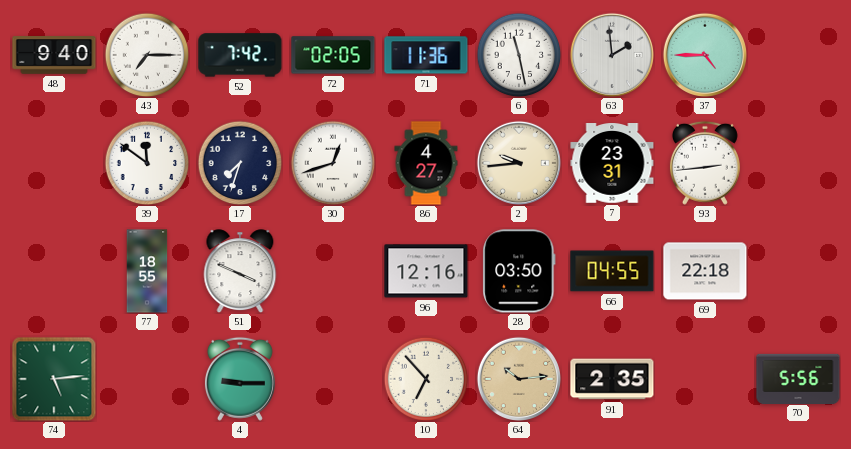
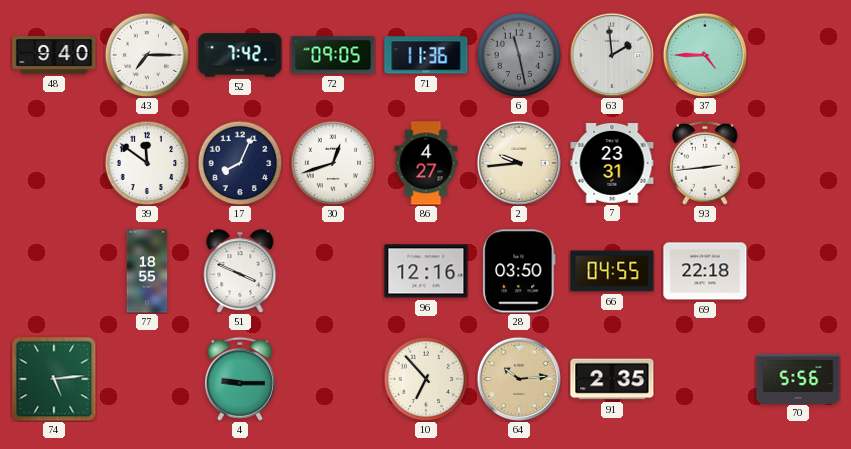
72: 02:05 -> 09:05 (333, 55)
6 dial: white -> grey (519, 55)
17: 7:33 -> 8:04 (240, 163)
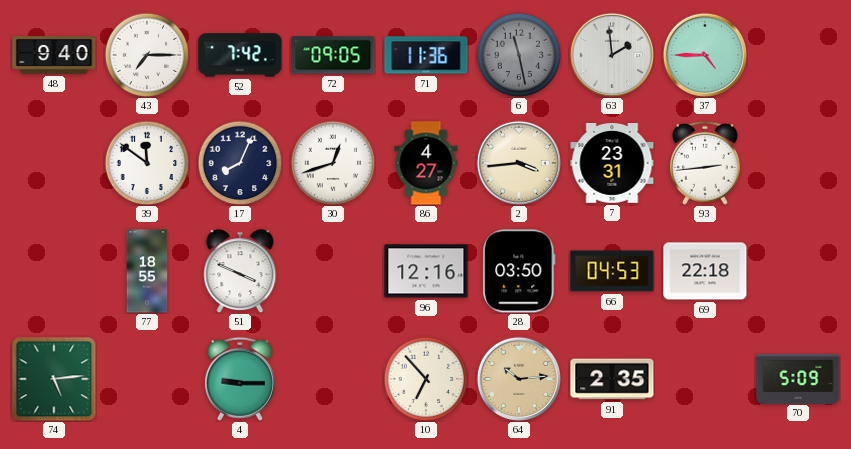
2: 9:44 -> 3:44 (518, 162)
66: 04:55 -> 04:53 (612, 271)
70: 5:56 -> 5:09 (798, 378)
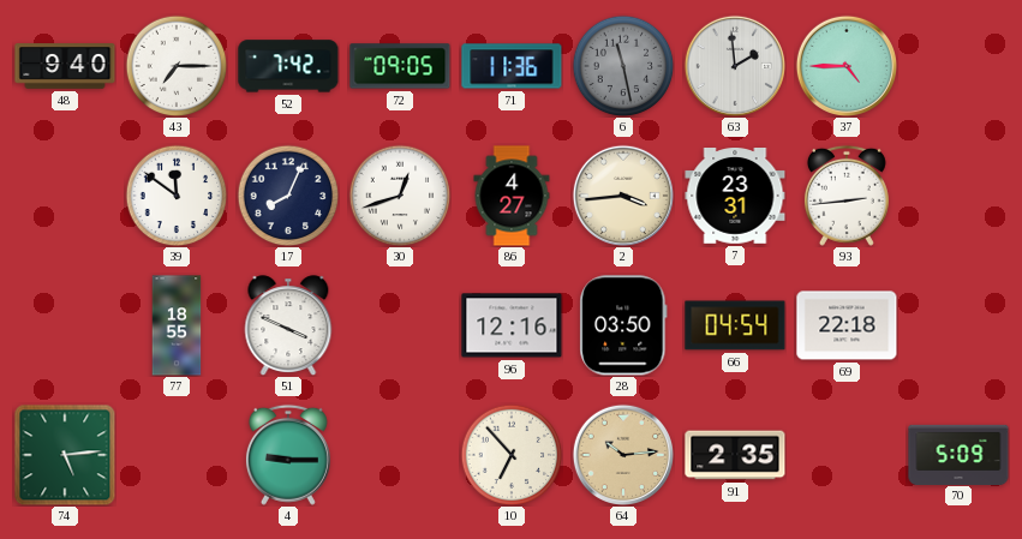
66: 04:53 -> 04:54 (735, 325)
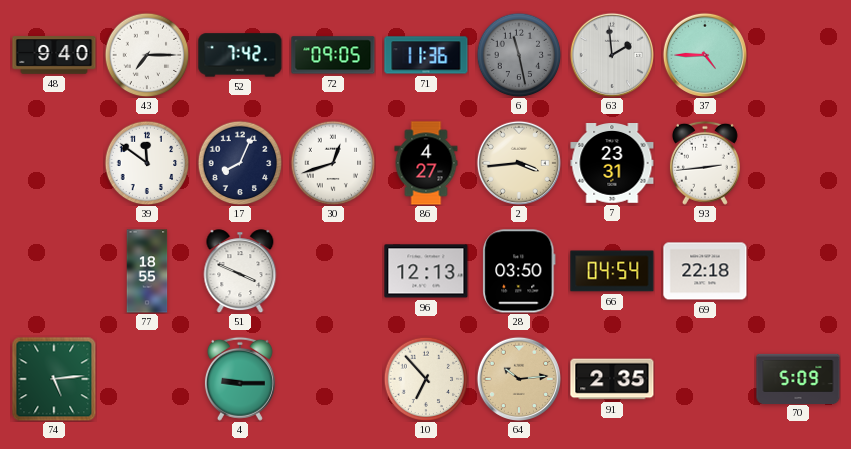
96: 12:16 -> 12:13 (426, 271)
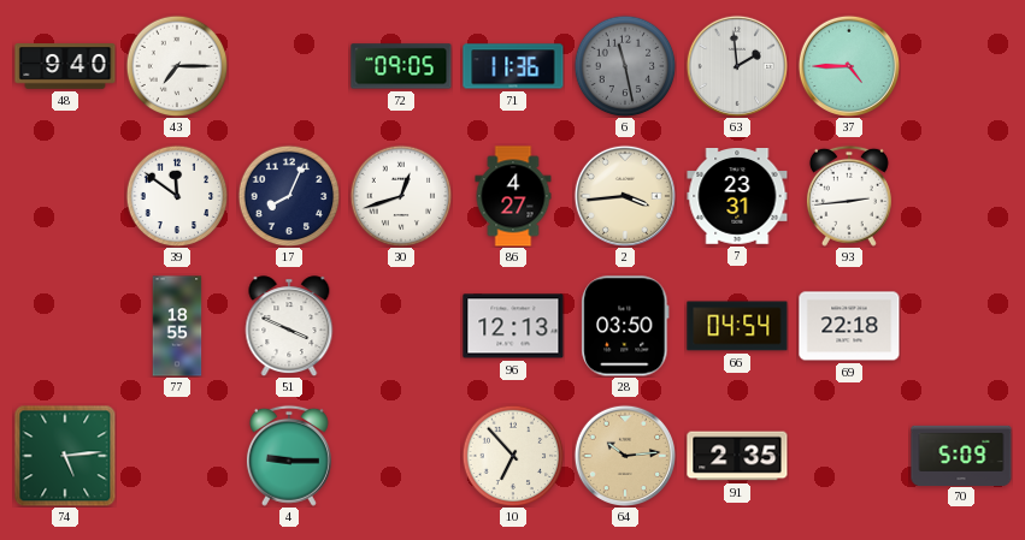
52: 7:42 -> none (240, 55)
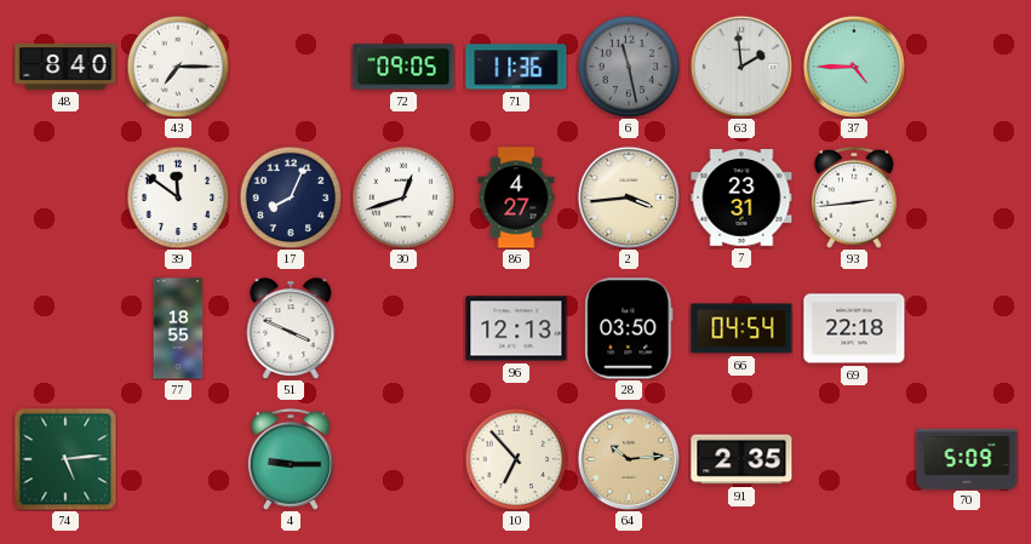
48: 9:40 -> 8:40 (65, 67)
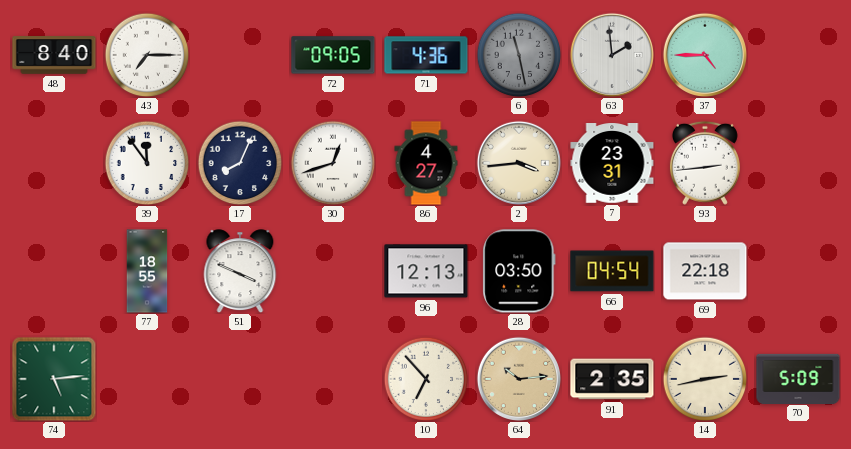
71: 11:36 -> 4:36 (426, 55)
39: 11:51 -> 11:54 (147, 163)
4: 9:15 -> none (291, 459)
14: none -> 2:43 (705, 379)
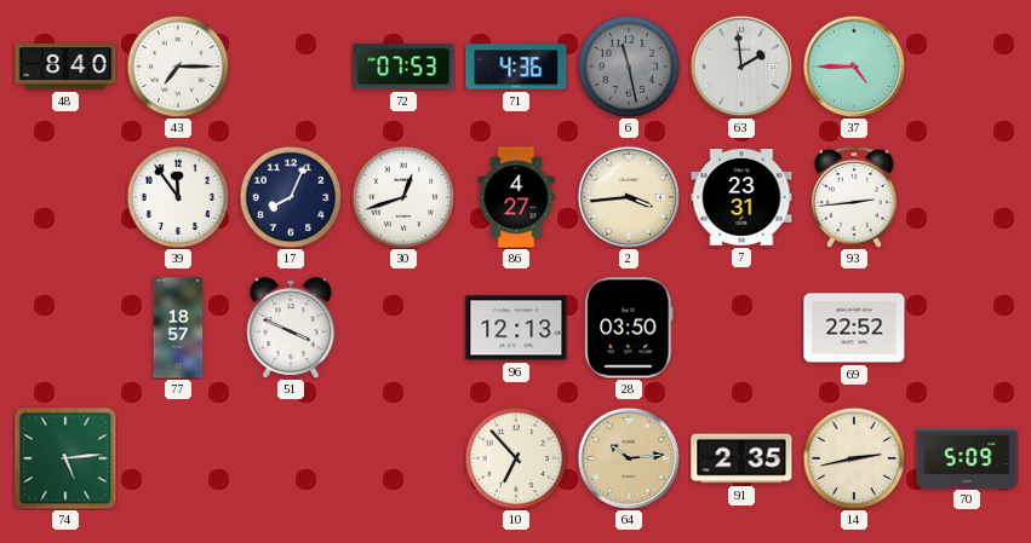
72: 09:05 -> 07:53 (403, 67)
77: 18:55 -> 18:57 (178, 328)
66: 04:54 -> none (612, 271)
69: 22:18 -> 22:52 (854, 328)
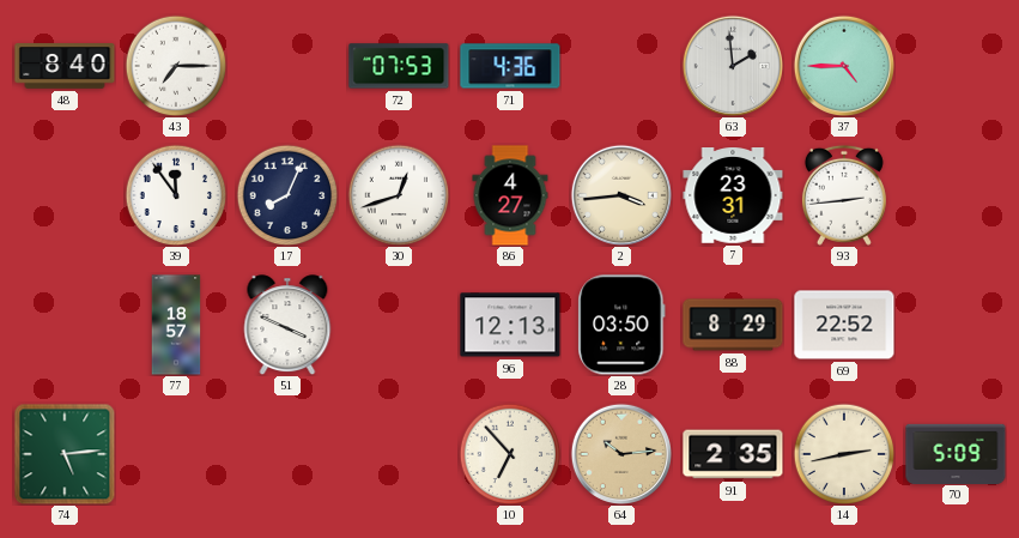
6: 11:28 -> none (629, 67)
88: none -> 8:29 (733, 325)
